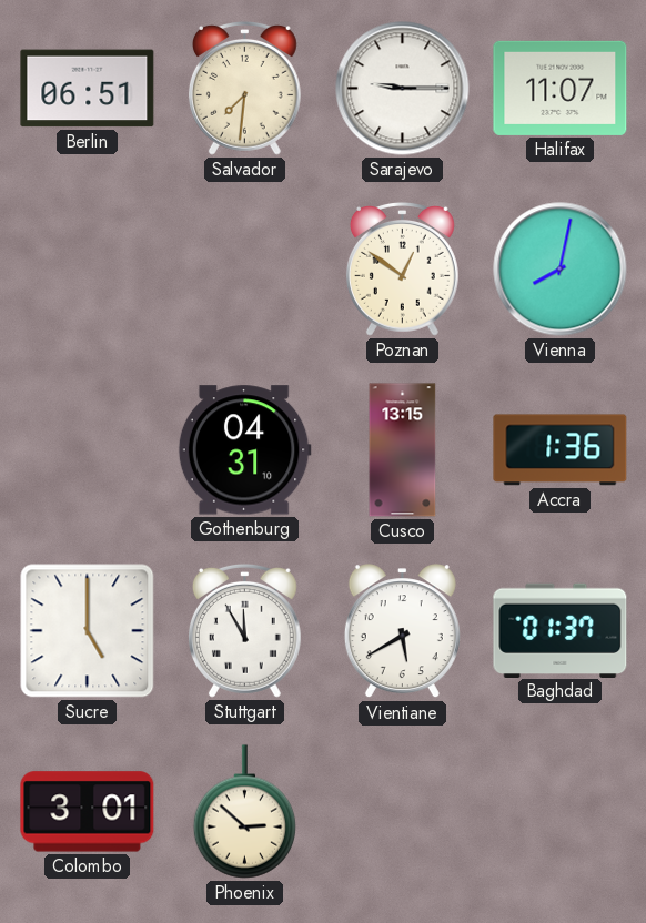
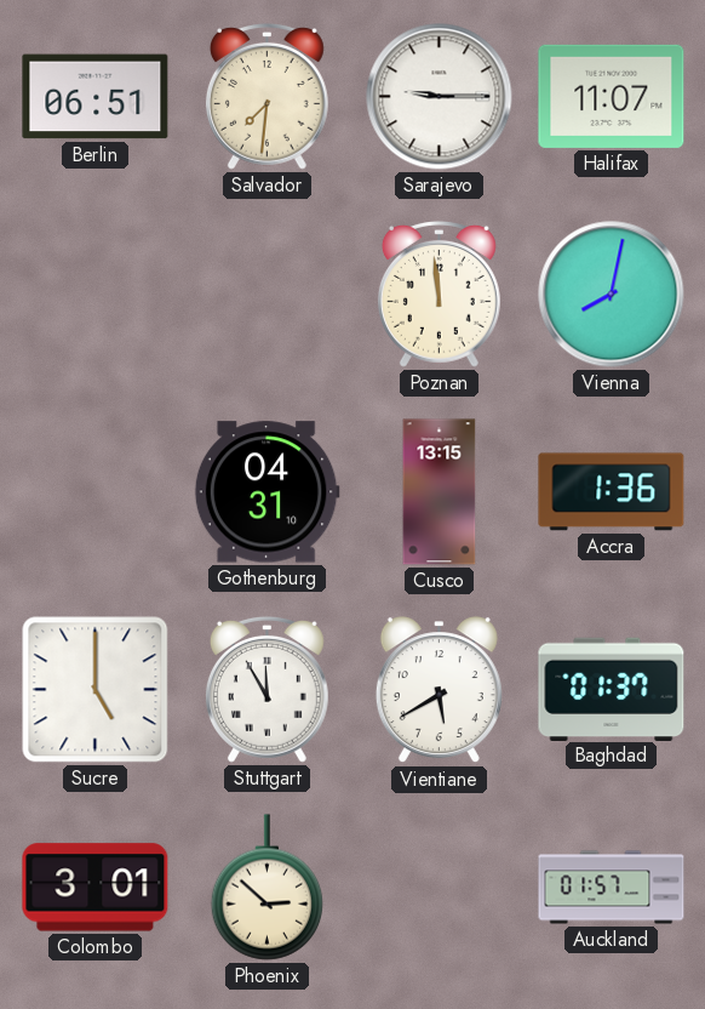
Poznan: 12:51 -> 11:59 (439, 293)
Auckland: none -> 01:57 (612, 888)
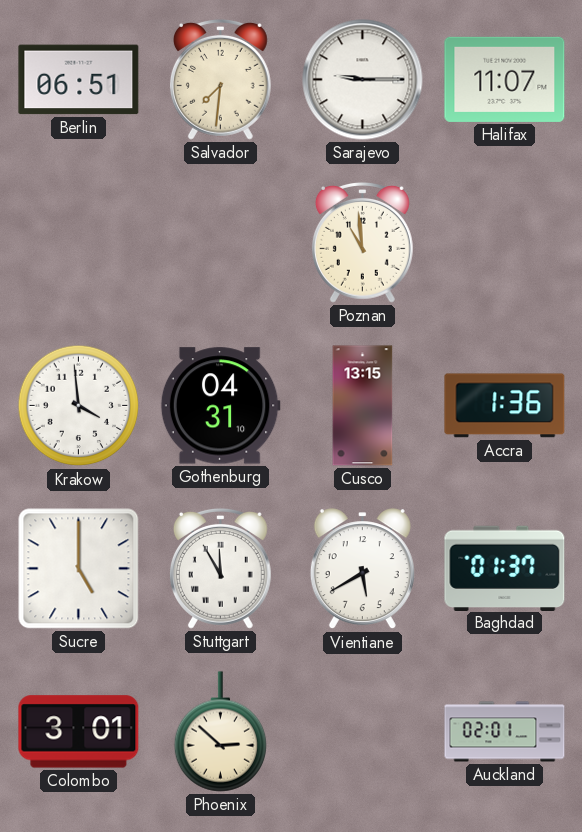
Poznan: 11:59 -> 10:59 (362, 242)
Vienna: 8:02 -> none (612, 295)
Krakow: none -> 3:59 (79, 406)
Auckland: 01:57 -> 02:01 (505, 732)
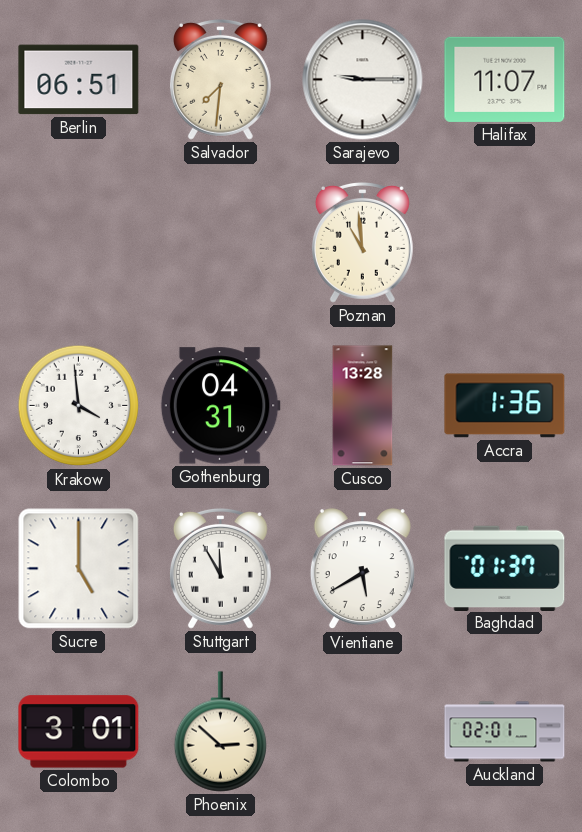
Cusco: 13:15 -> 13:28 (363, 406)
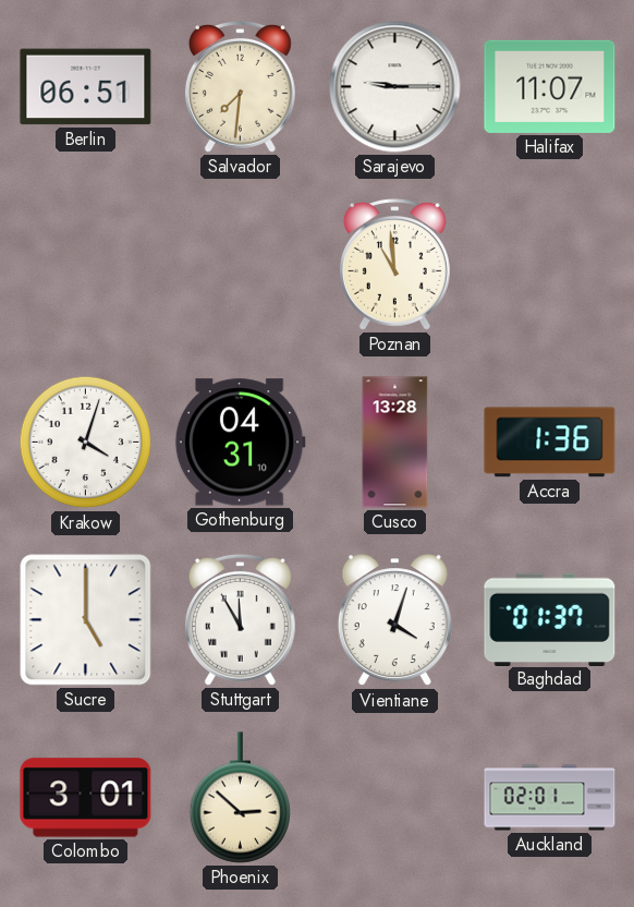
Krakow: 3:59 -> 4:03 (86, 443)
Vientiane: 5:40 -> 4:03 (394, 620)
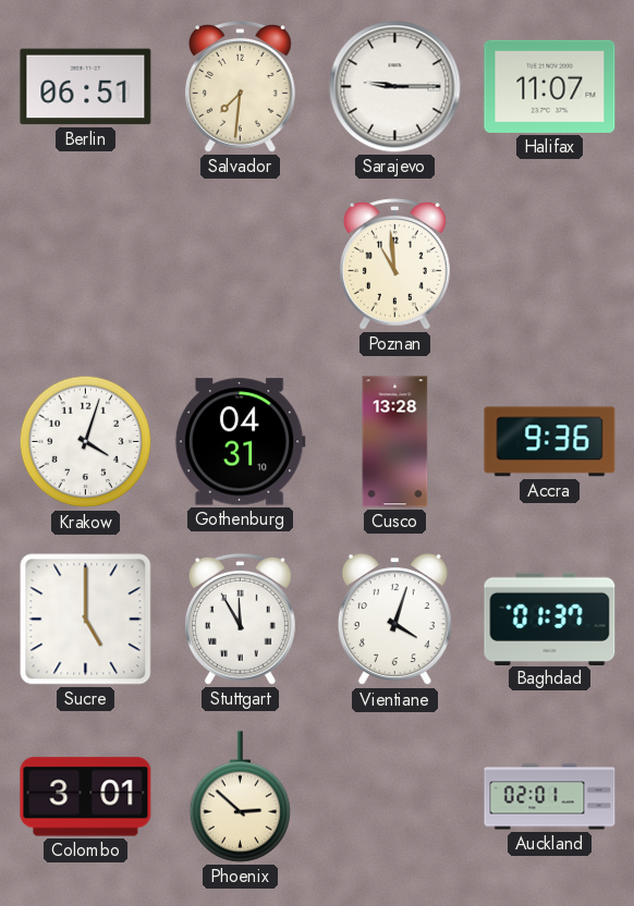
Accra: 1:36 -> 9:36 (550, 442)
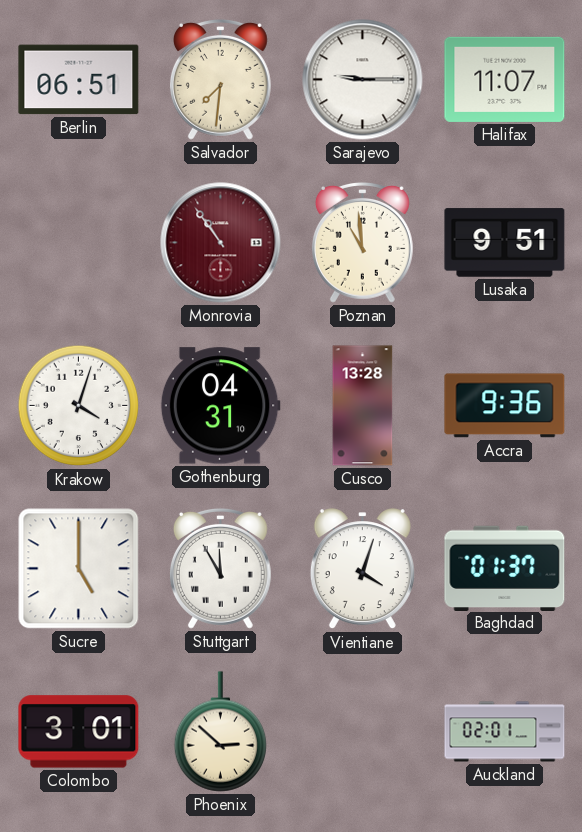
Monrovia: none -> 10:54 (221, 243)
Lusaka: none -> 9:51 (505, 243)
